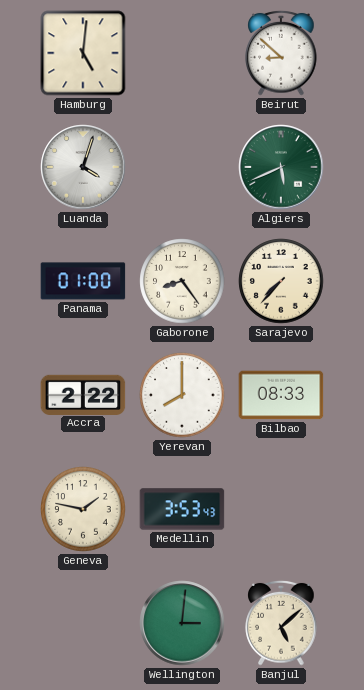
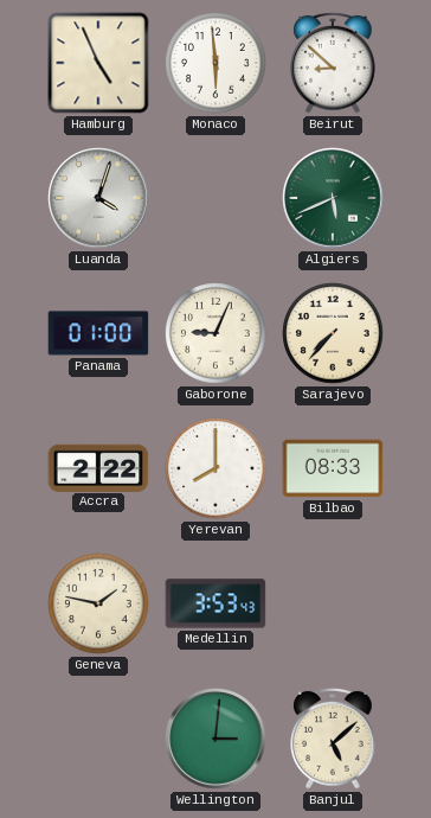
Hamburg: 5:01 -> 4:56 (98, 63)
Monaco: none -> 5:59 (215, 63)
Gaborone: 8:24 -> 9:04 (215, 333)
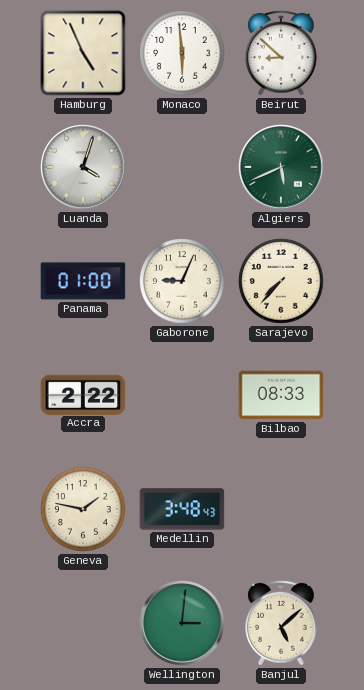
Yerevan: 8:00 -> none (215, 468)
Medellin: 3:53 -> 3:48 (182, 509)
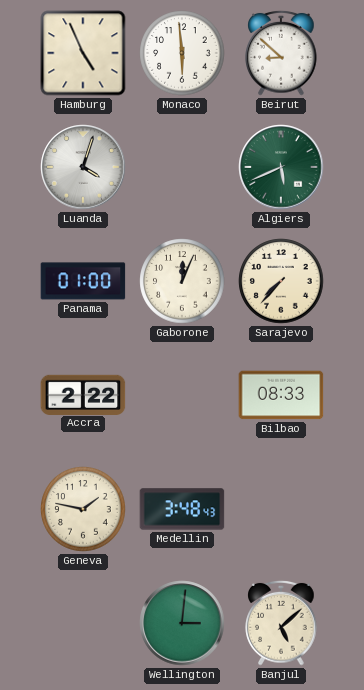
Gaborone: 9:04 -> 12:04 (182, 281)
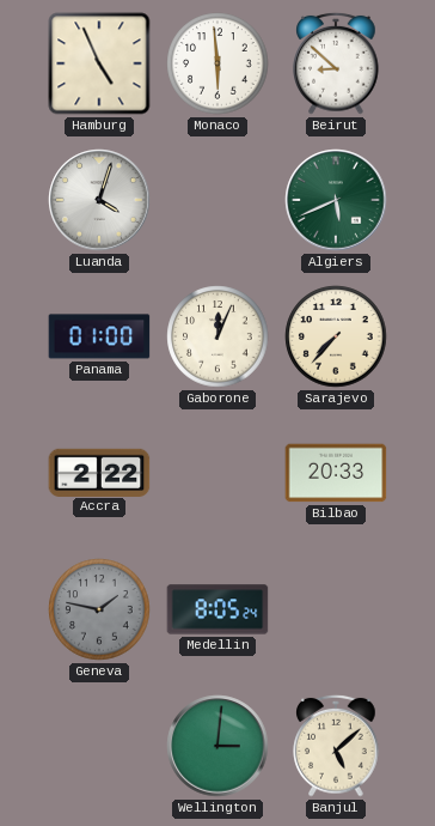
Bilbao: 08:33 -> 20:33 (336, 473)
Geneva dial: cream -> grey (99, 609)
Medellin: 3:48 -> 8:05 (217, 609)
